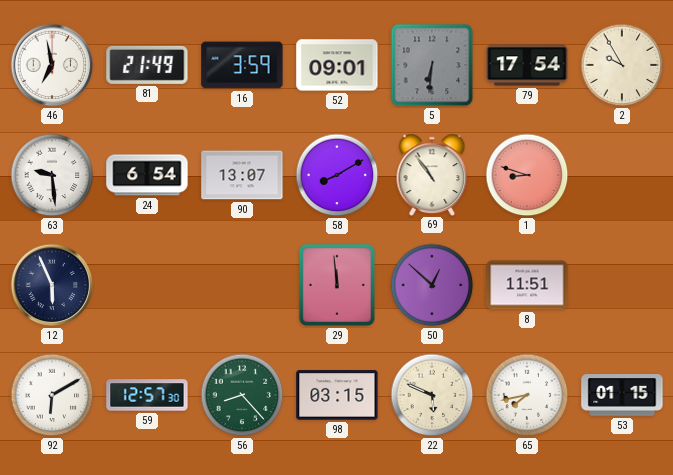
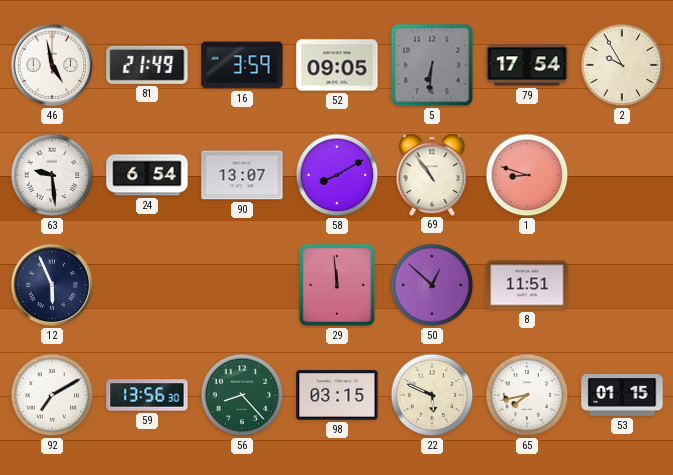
46: 6:58 -> 4:58 (52, 65)
52: 09:01 -> 09:05 (337, 65)
92: 6:10 -> 7:10 (52, 395)
59: 12:57 -> 13:56 (147, 395)
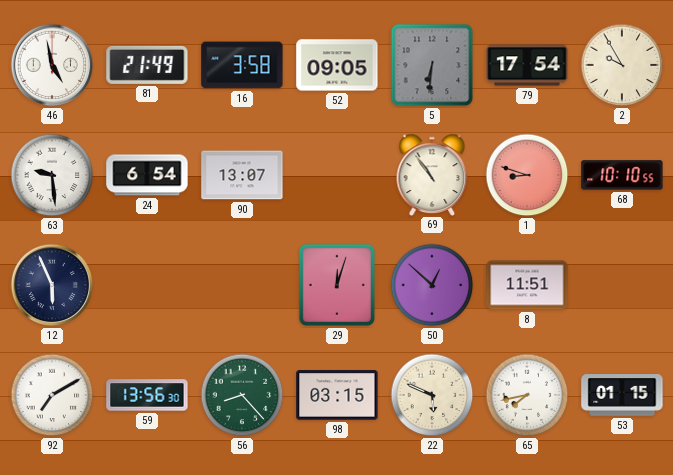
16: 3:59 -> 3:58 (242, 65)
58: 8:10 -> none (337, 175)
68: none -> 10:10 (622, 175)
29: 11:59 -> 12:03 (337, 285)
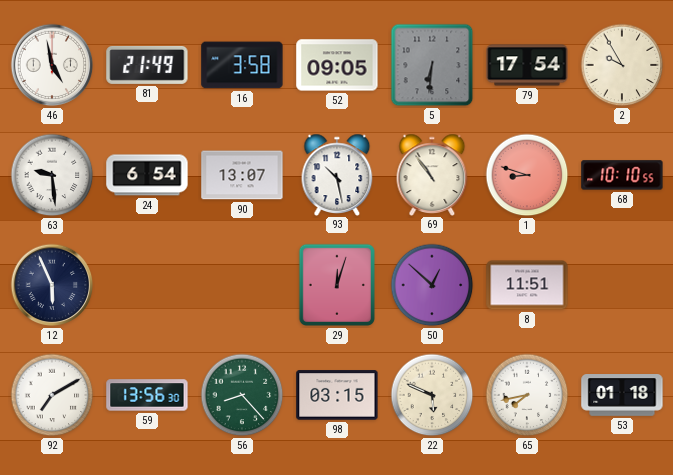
93: none -> 10:28 (337, 174)
53: 01:15 -> 01:18 (622, 395)
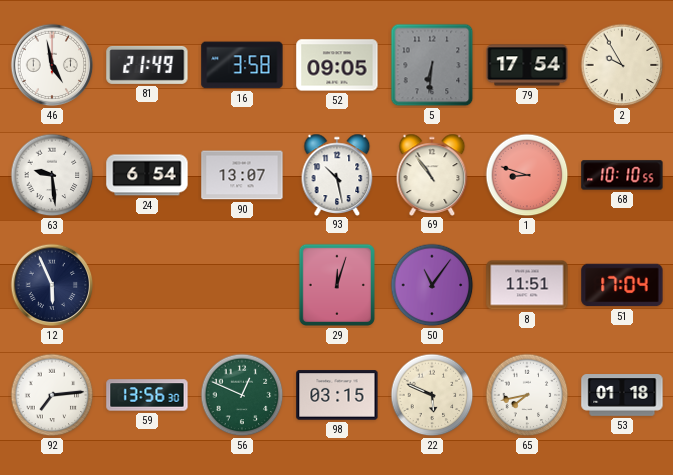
50: 12:52 -> 11:06 (432, 285)
51: none -> 17:04 (622, 285)
92: 7:10 -> 7:14 (52, 395)
56: 8:23 -> 12:49 (242, 395)
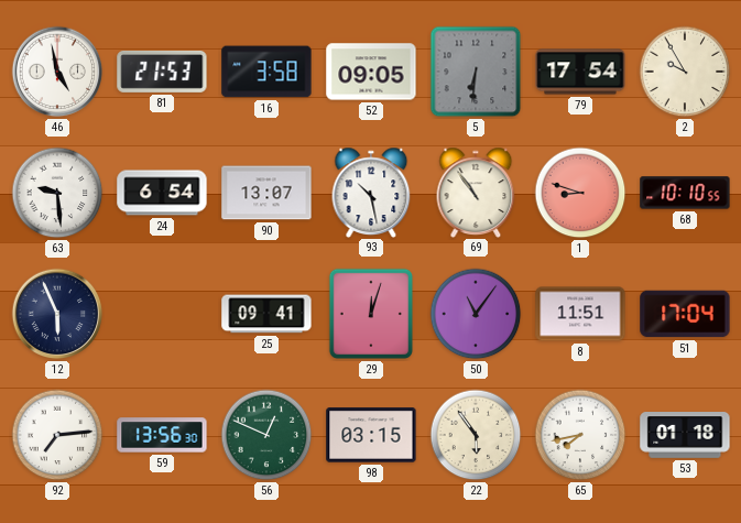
81: 21:49 -> 21:53 (162, 72)
25: none -> 09:41 (266, 314)
22: 5:49 -> 5:54 (476, 435)
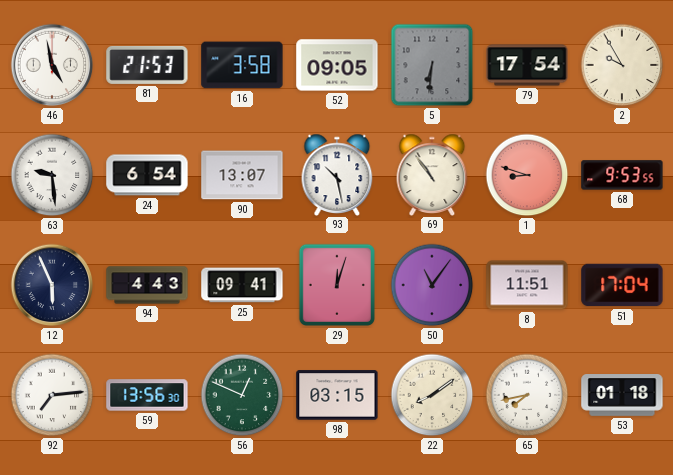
68: 10:10 -> 9:53 (622, 175)
94: none -> 4:43 (147, 285)
22: 5:54 -> 8:09 (432, 395)
